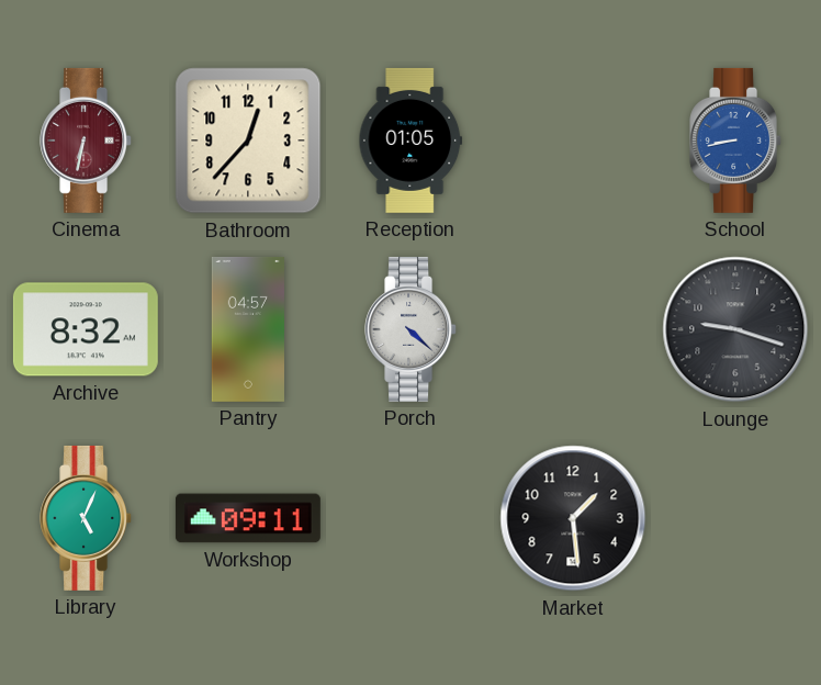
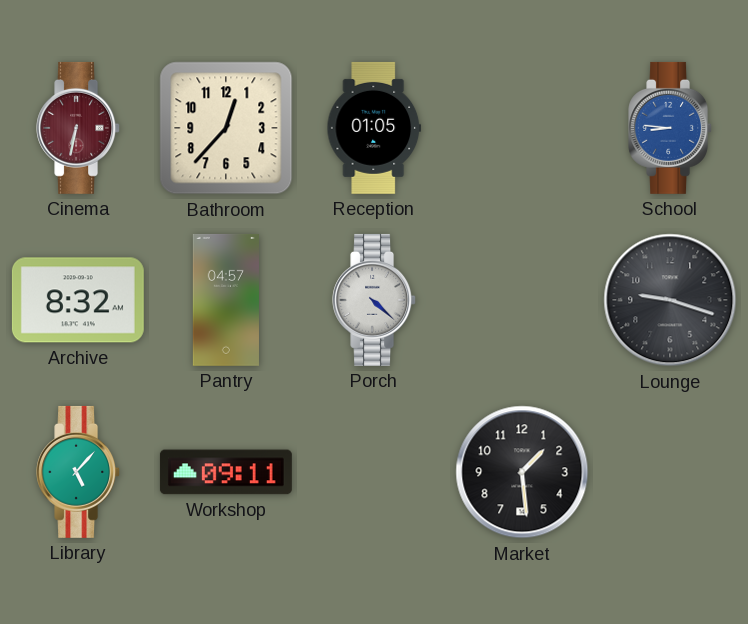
School: 8:43 -> 8:46 (671, 128)
Library: 5:04 -> 5:07 (79, 472)
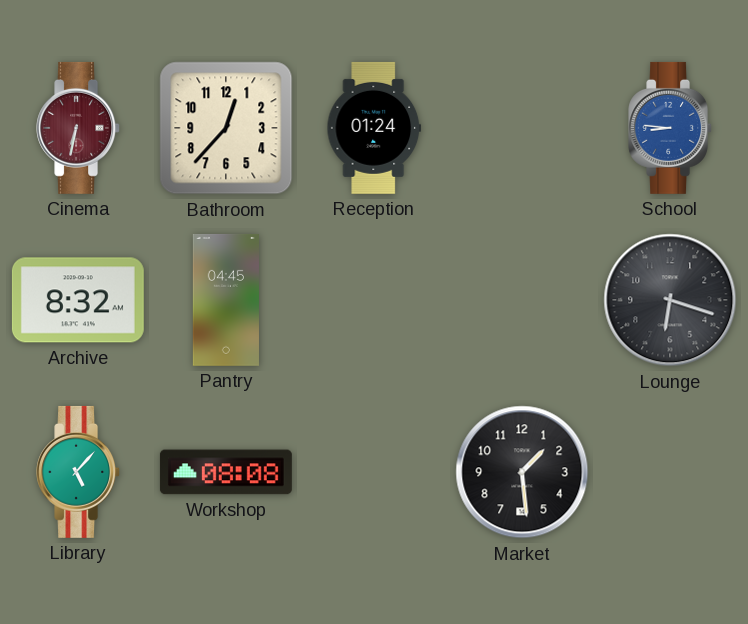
Reception: 01:05 -> 01:24 (374, 128)
Pantry: 04:57 -> 04:45 (226, 300)
Porch: 4:22 -> none (375, 300)
Lounge: 9:18 -> 6:18 (670, 300)
Workshop: 09:11 -> 08:08 (226, 472)
